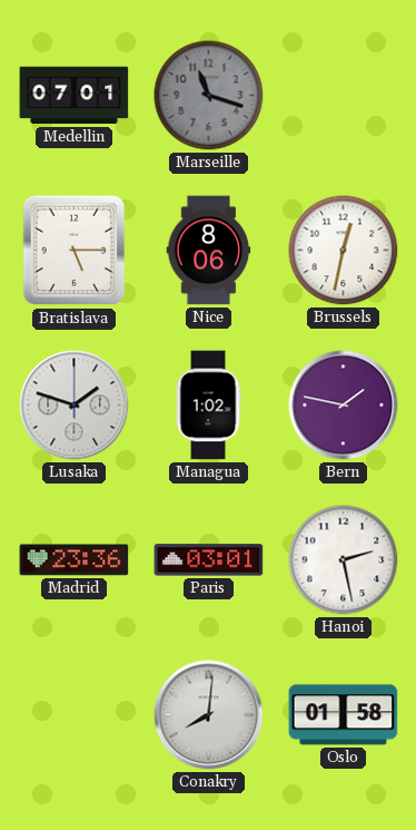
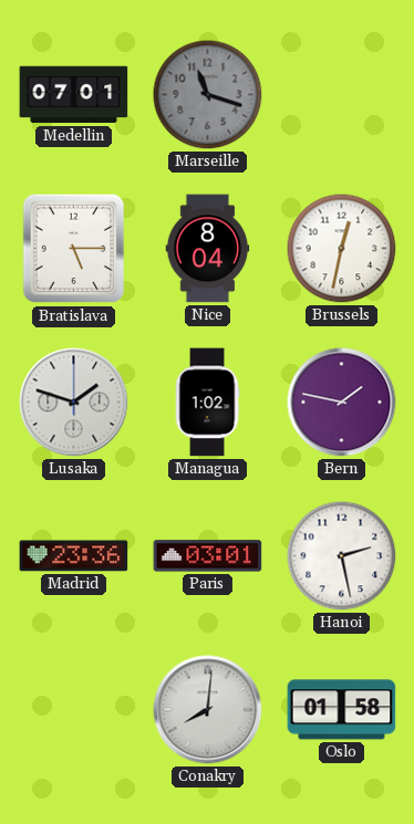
Nice: 8:06 -> 8:04 (208, 249)
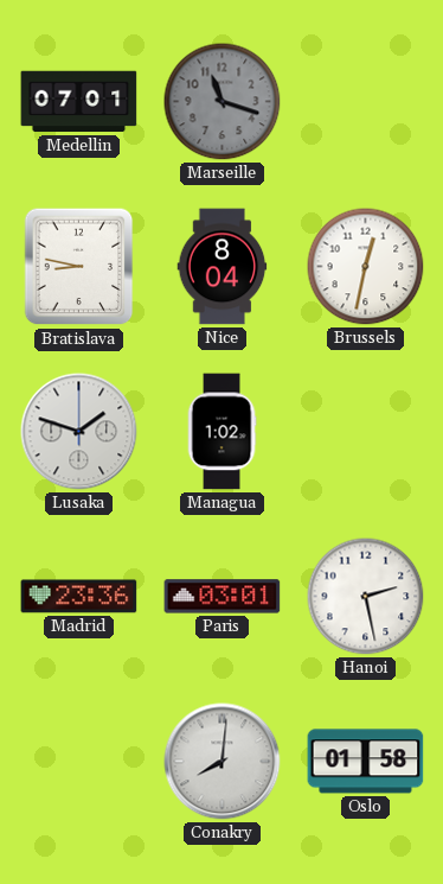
Bratislava: 5:15 -> 8:47 (79, 267)
Bern: 1:47 -> none (342, 403)
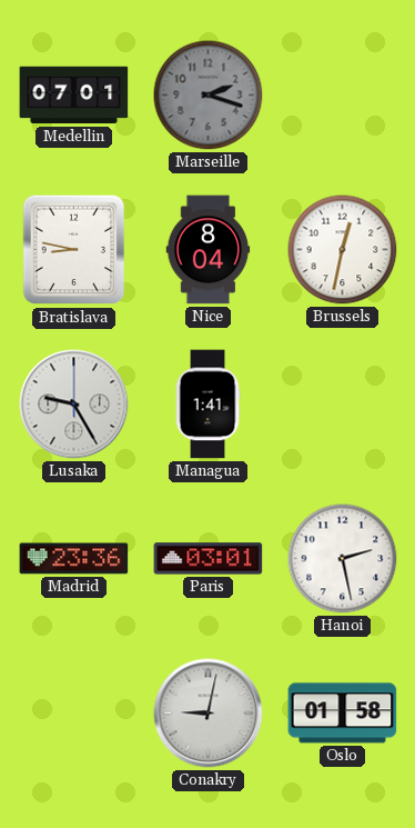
Marseille: 11:18 -> 2:18 (209, 96)
Lusaka: 1:48 -> 9:25 (74, 405)
Managua: 1:02 -> 1:41 (207, 405)
Conakry: 8:01 -> 9:02 (209, 714)
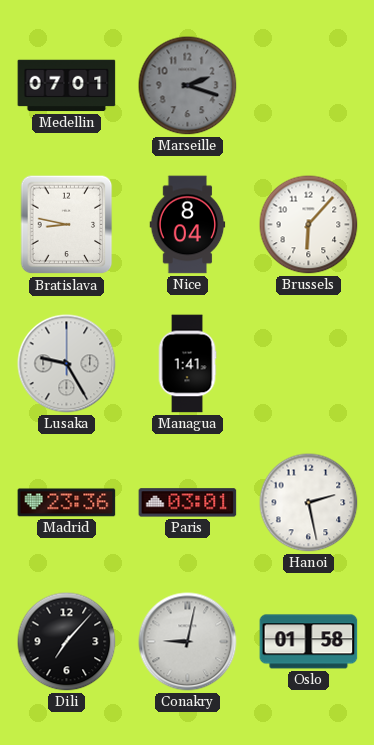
Brussels: 12:32 -> 6:07 (309, 225)
Dili: none -> 7:07 (67, 642)
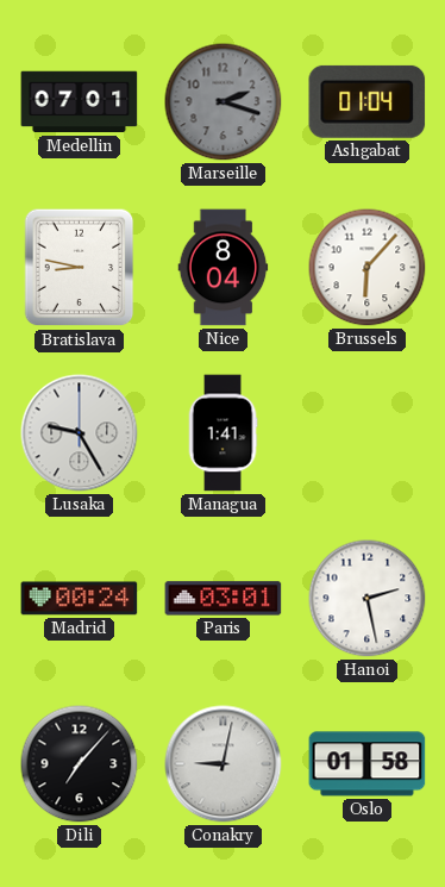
Ashgabat: none -> 01:04 (368, 101)
Madrid: 23:36 -> 00:24 (80, 599)
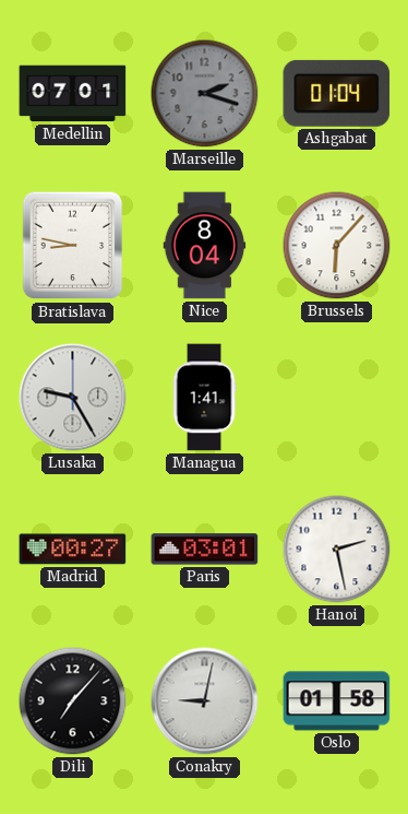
Madrid: 00:24 -> 00:27 (73, 550)
